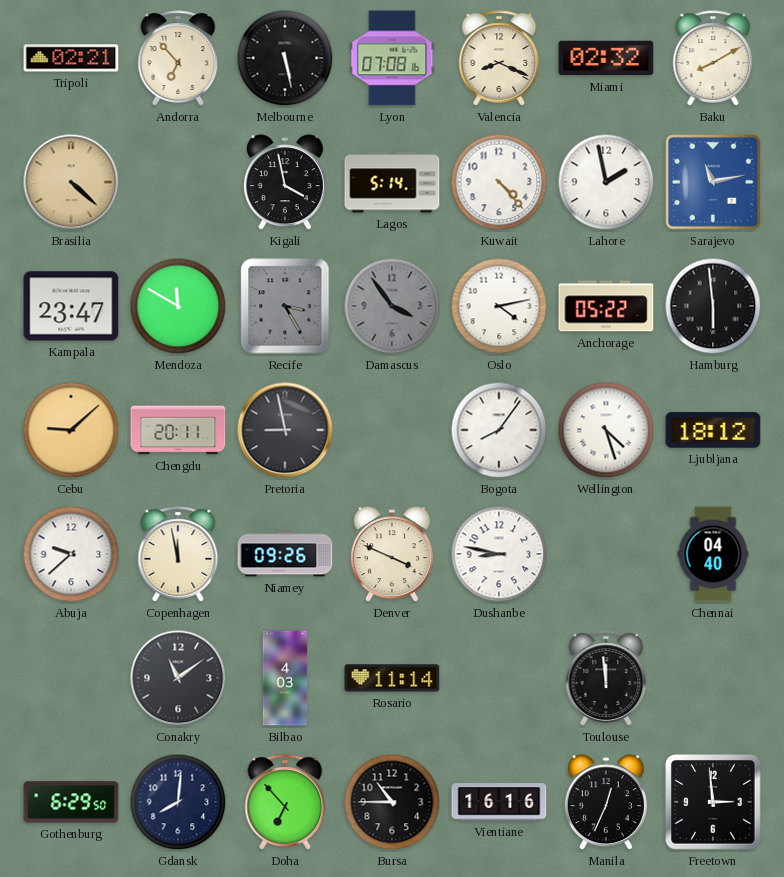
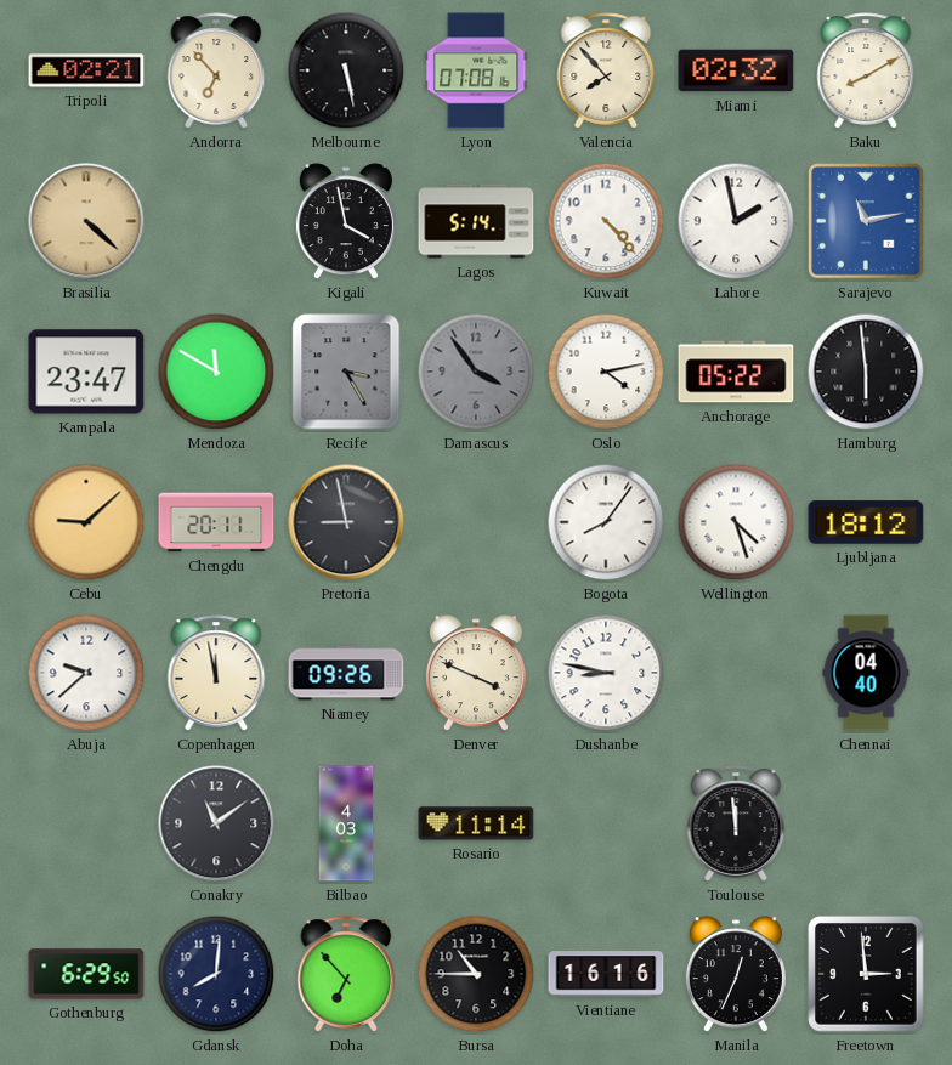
Valencia: 8:19 -> 7:53 (606, 70)
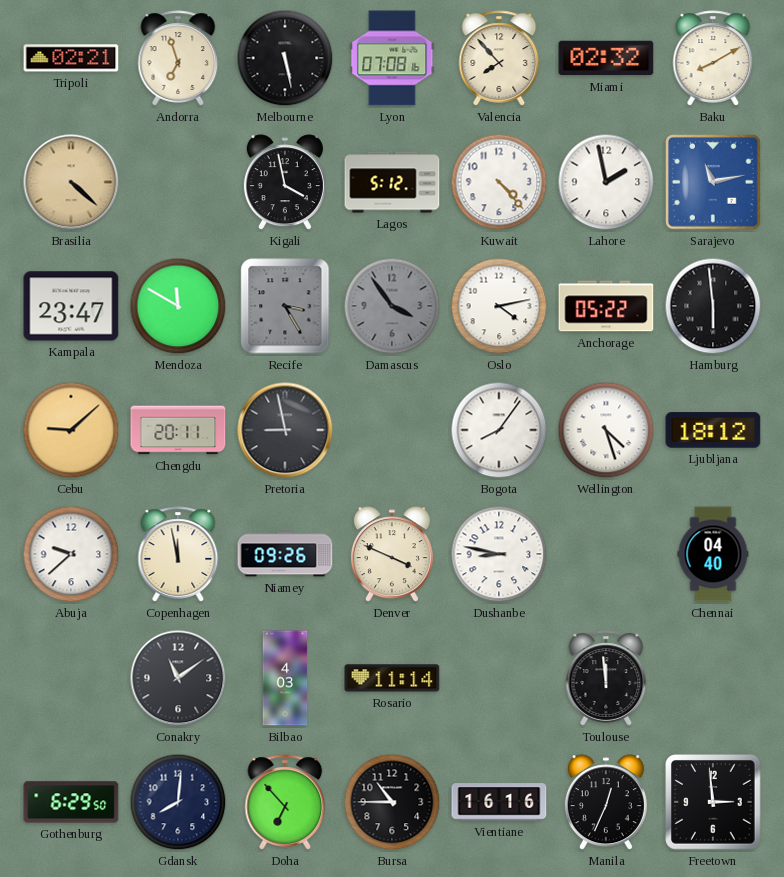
Andorra: 6:53 -> 6:57 (178, 58)
Lagos: 5:14 -> 5:12 (392, 182)
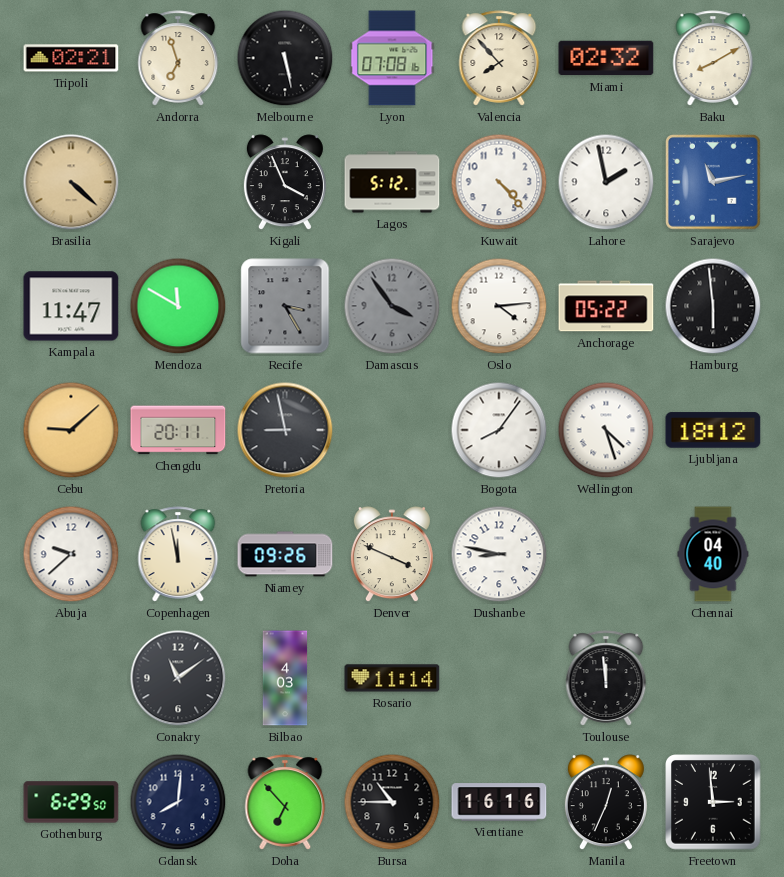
Kigali: 3:58 -> 3:56 (285, 183)
Kampala: 23:47 -> 11:47 (71, 306)
Oslo: 4:13 -> 4:14 (499, 306)
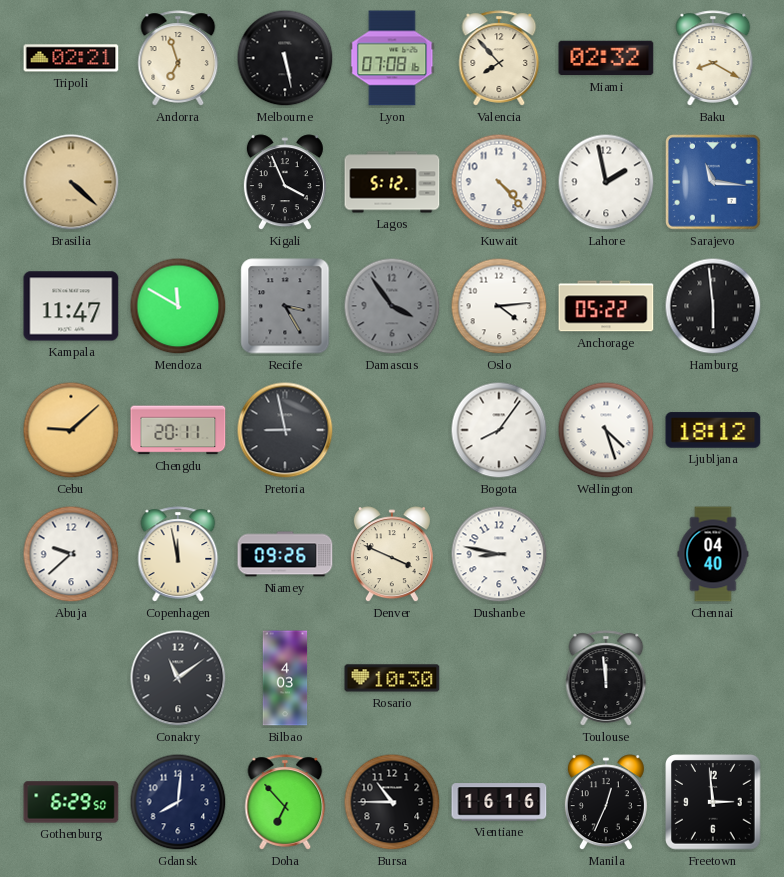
Baku: 8:10 -> 8:20 (713, 58)
Sarajevo: 11:13 -> 11:16 (714, 183)
Rosario: 11:14 -> 10:30 (392, 678)
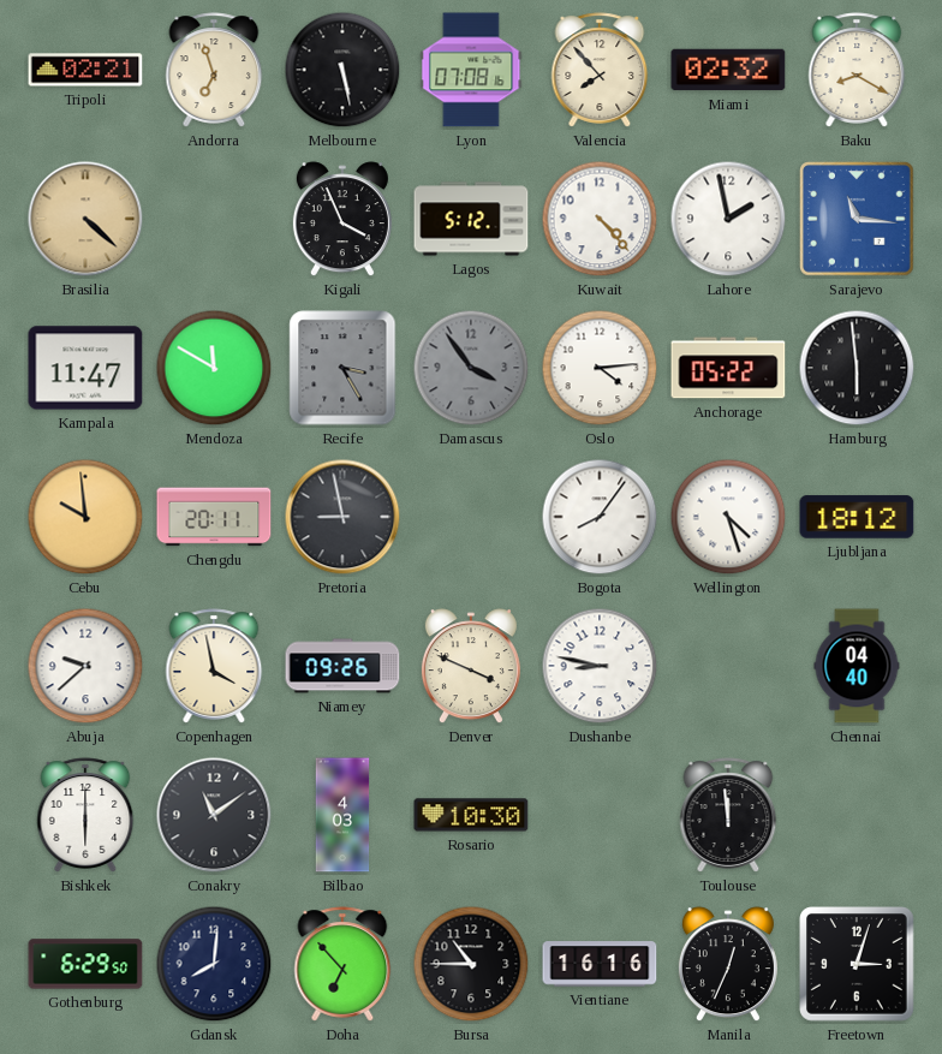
Cebu: 9:08 -> 9:59 (85, 517)
Copenhagen: 11:58 -> 3:58 (214, 666)
Bishkek: none -> 6:00 (85, 815)
Freetown: 2:59 -> 3:03 (857, 964)
